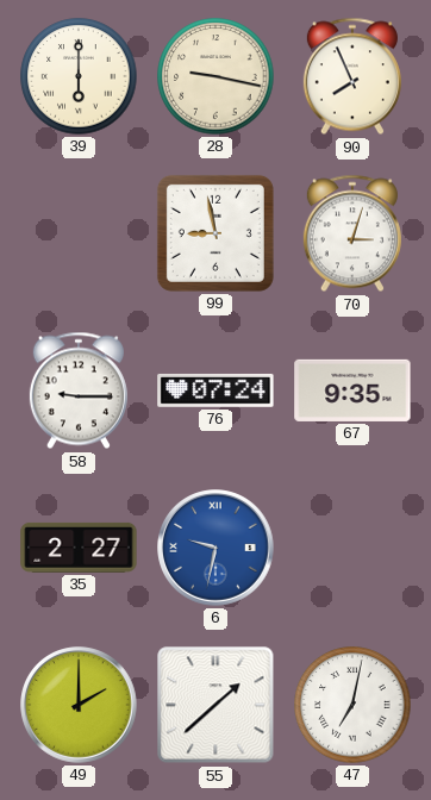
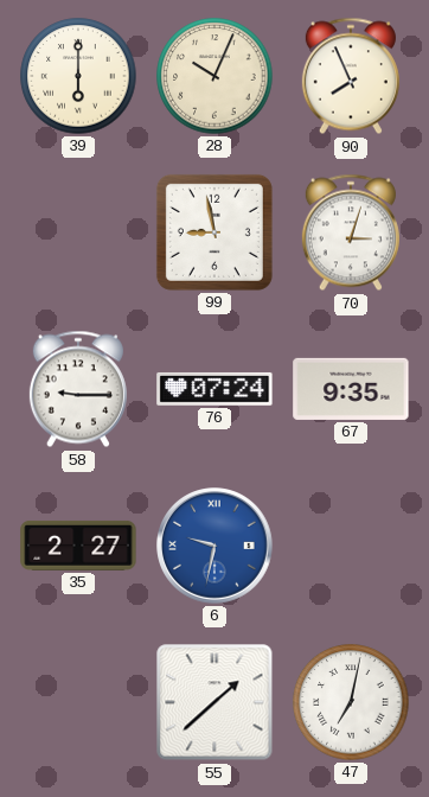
28: 9:17 -> 10:04 (214, 76)
49: 2:00 -> none (79, 705)
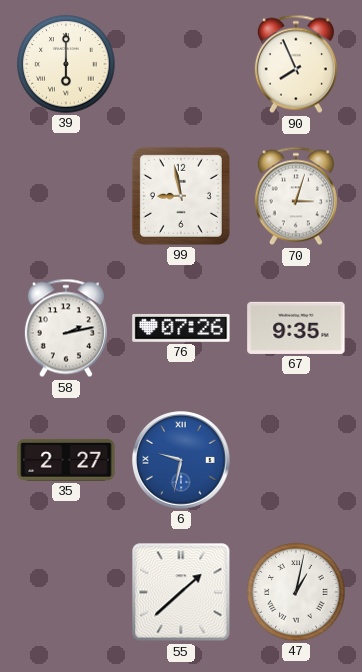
28: 10:04 -> none (214, 76)
58: 9:15 -> 2:13 (66, 328)
76: 07:24 -> 07:26 (181, 328)
47: 7:02 -> 1:02 (296, 592)
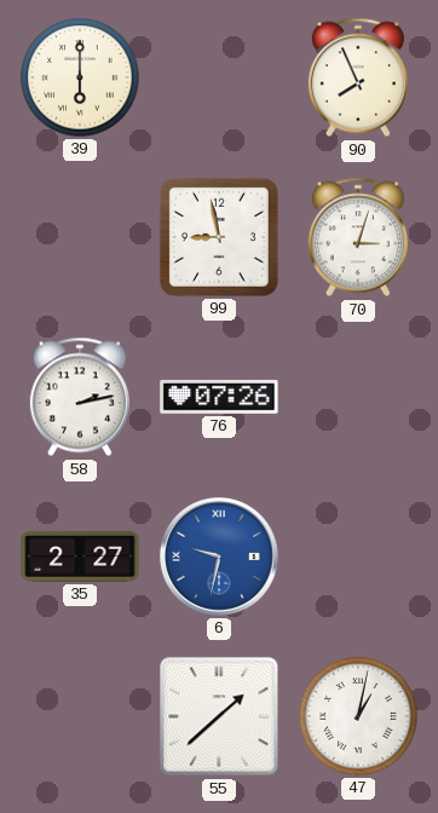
67: 9:35 -> none (296, 328)
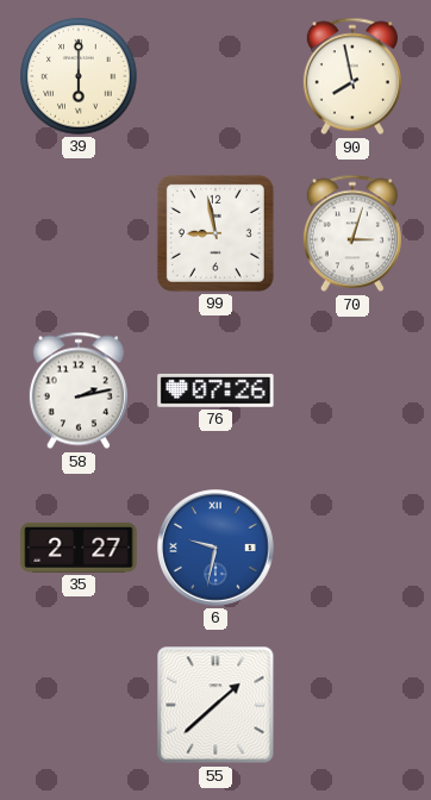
90: 7:56 -> 7:58 (352, 76)
47: 1:02 -> none (358, 716)
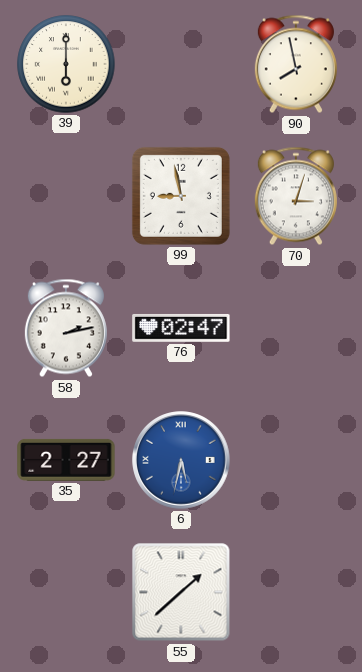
76: 07:26 -> 02:47 (181, 328)
6: 9:32 -> 5:32 (181, 460)
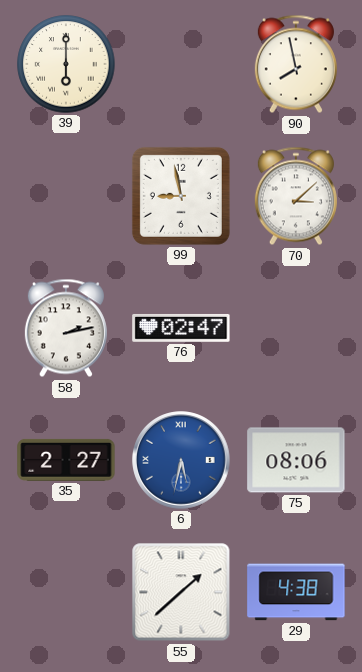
70: 3:03 -> 3:08 (296, 196)
75: none -> 08:06 (296, 460)
29: none -> 4:38 (296, 592)
